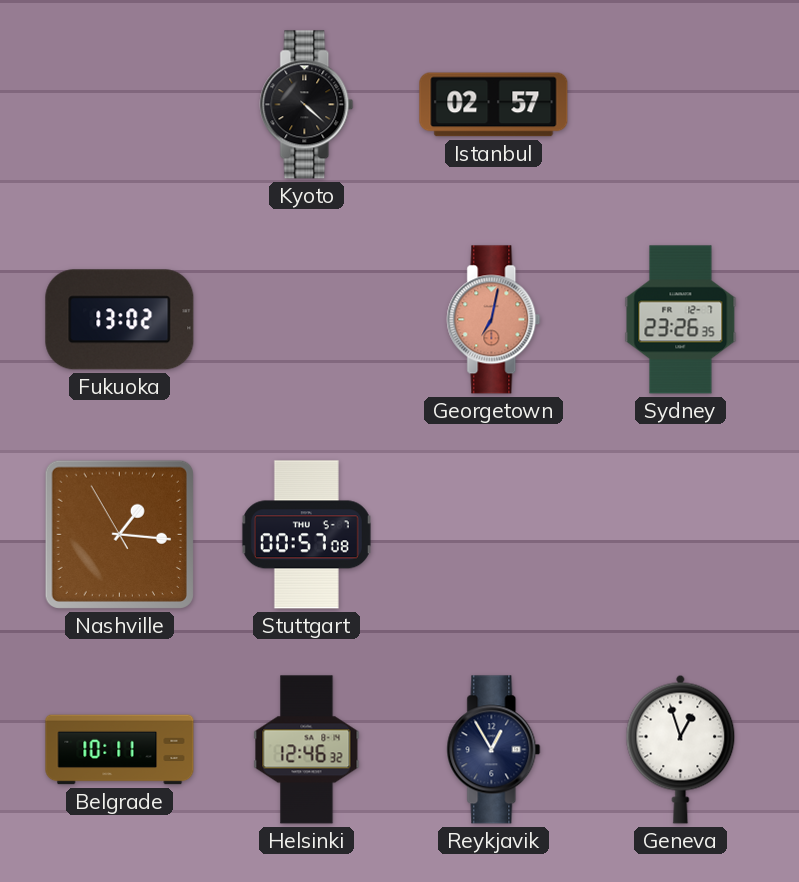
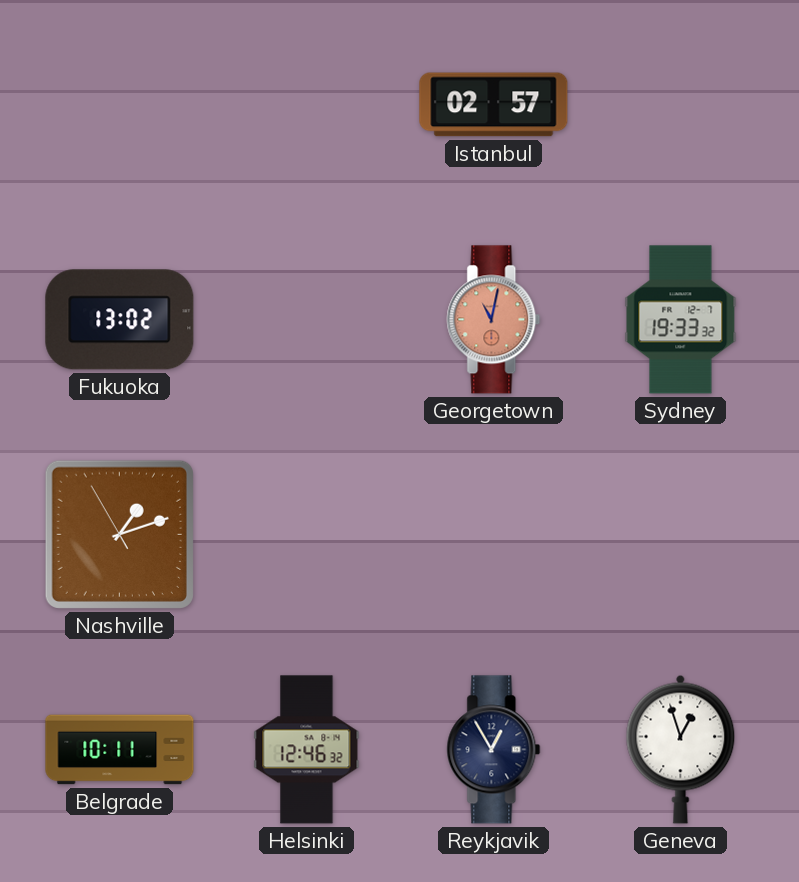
Kyoto: 4:22 -> none (307, 105)
Georgetown: 7:02 -> 11:02 (494, 320)
Sydney: 23:26 -> 19:33 (681, 320)
Nashville: 1:15 -> 1:11 (119, 534)
Stuttgart: 00:57 -> none (306, 535)
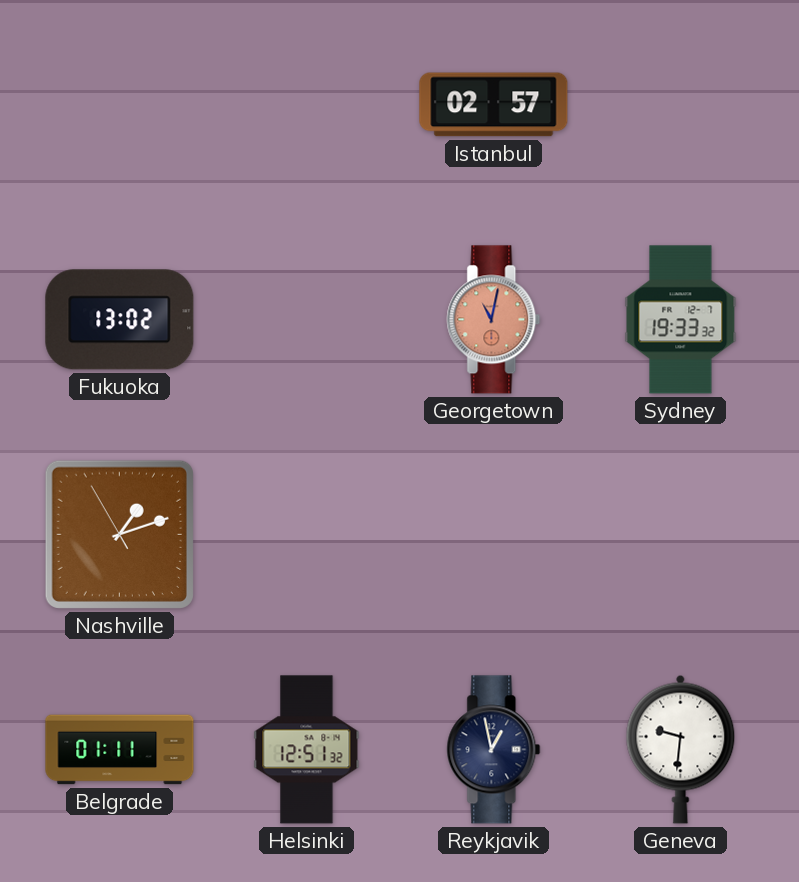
Belgrade: 10:11 -> 01:11 (120, 750)
Helsinki: 12:46 -> 12:51 (307, 750)
Reykjavik: 12:55 -> 12:58 (494, 750)
Geneva: 12:57 -> 9:31 (681, 749)
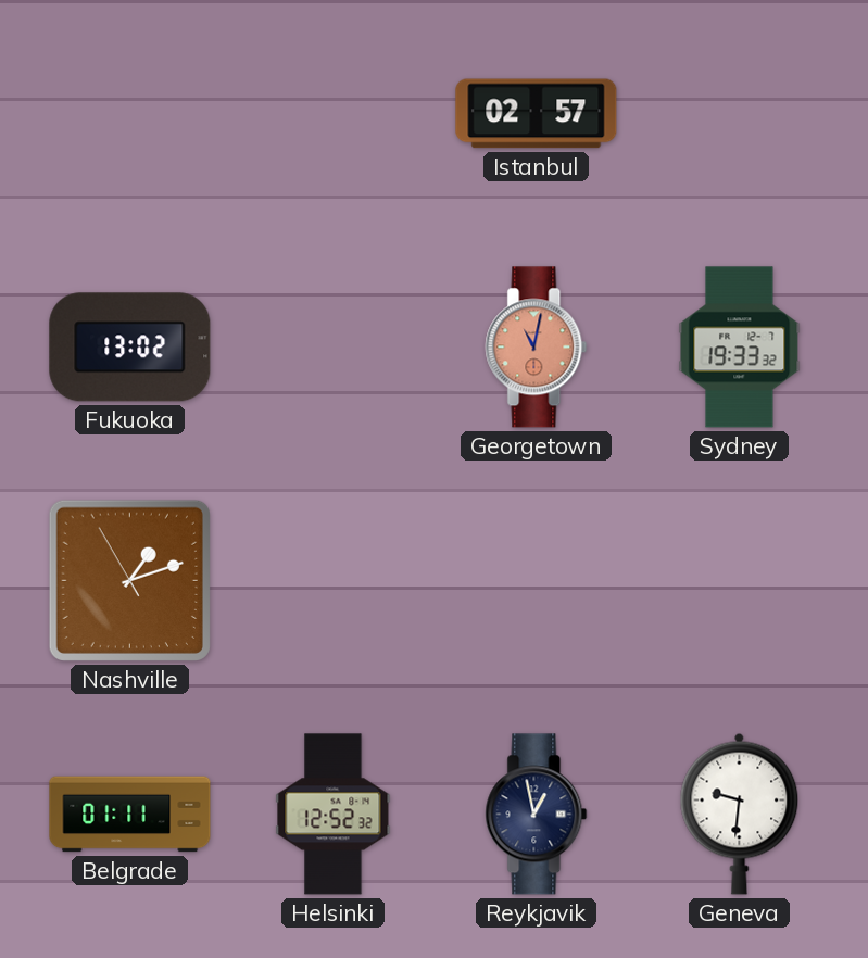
Helsinki: 12:51 -> 12:52 (334, 815)
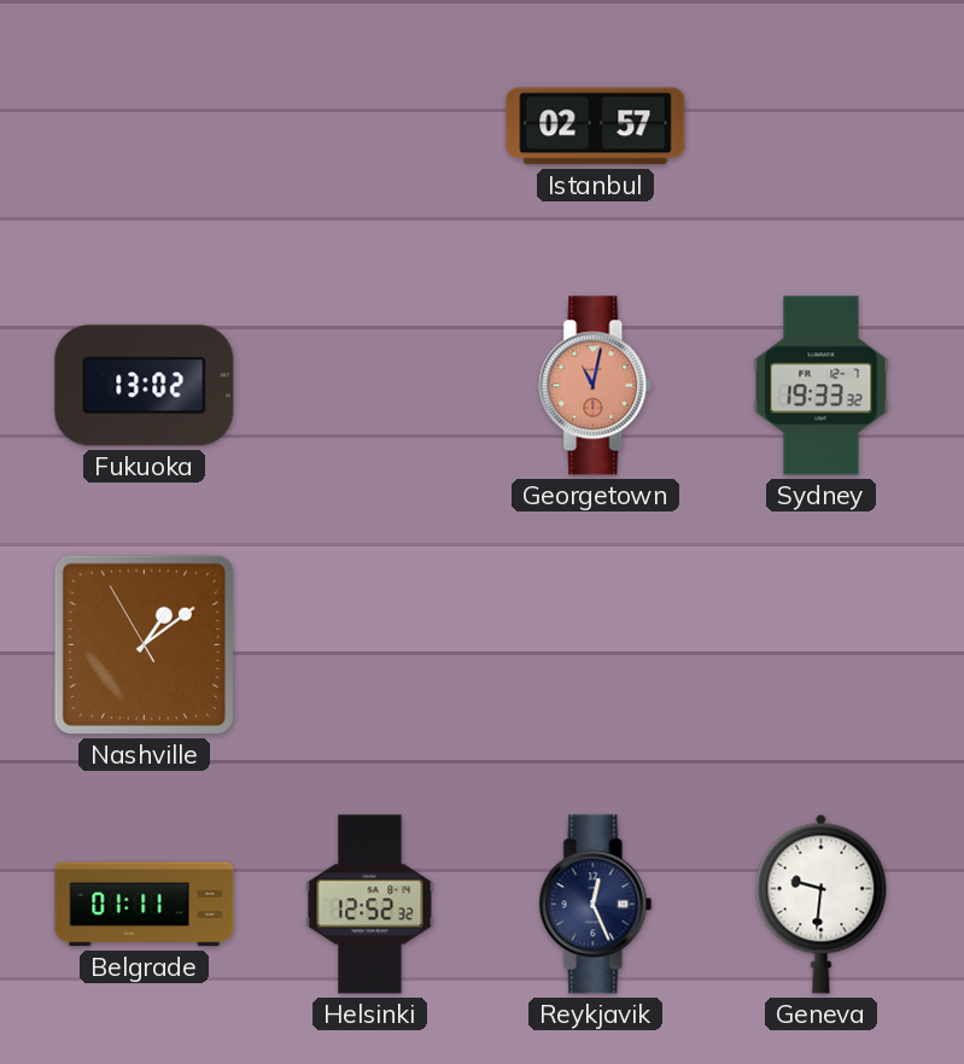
Nashville: 1:11 -> 1:08 (144, 644)
Reykjavik: 12:58 -> 12:26 (596, 905)
